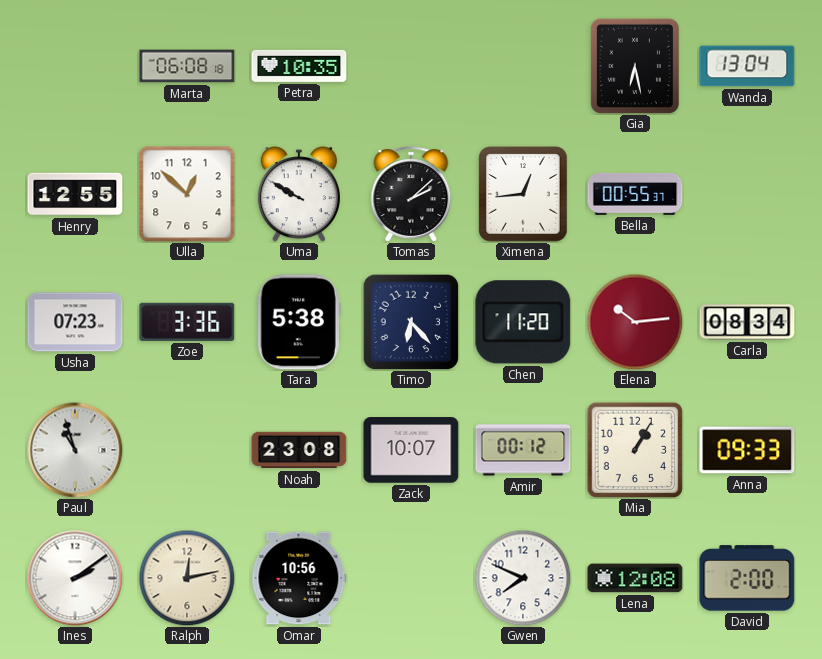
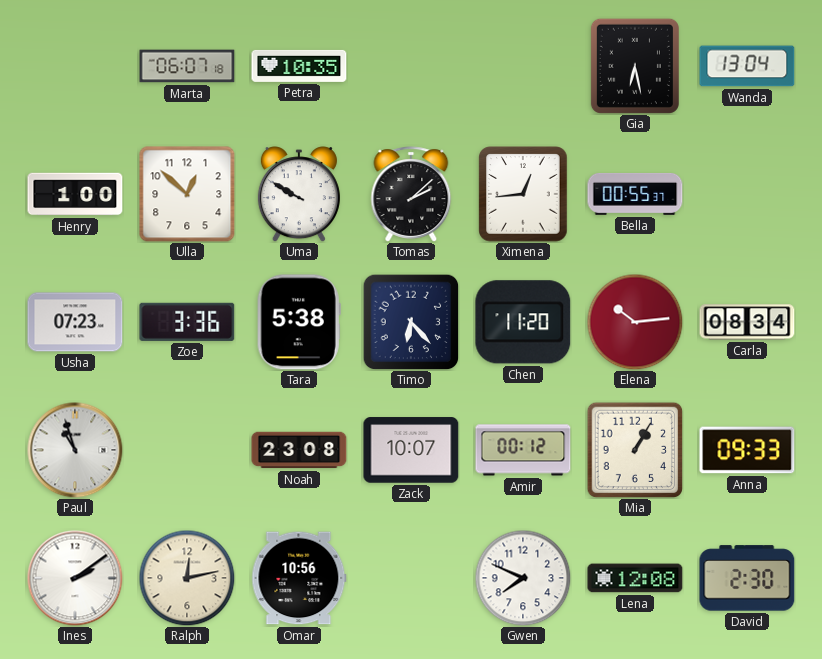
Marta: 06:08 -> 06:07 (187, 66)
Henry: 12:55 -> 1:00 (75, 194)
David: 2:00 -> 2:30 (747, 578)
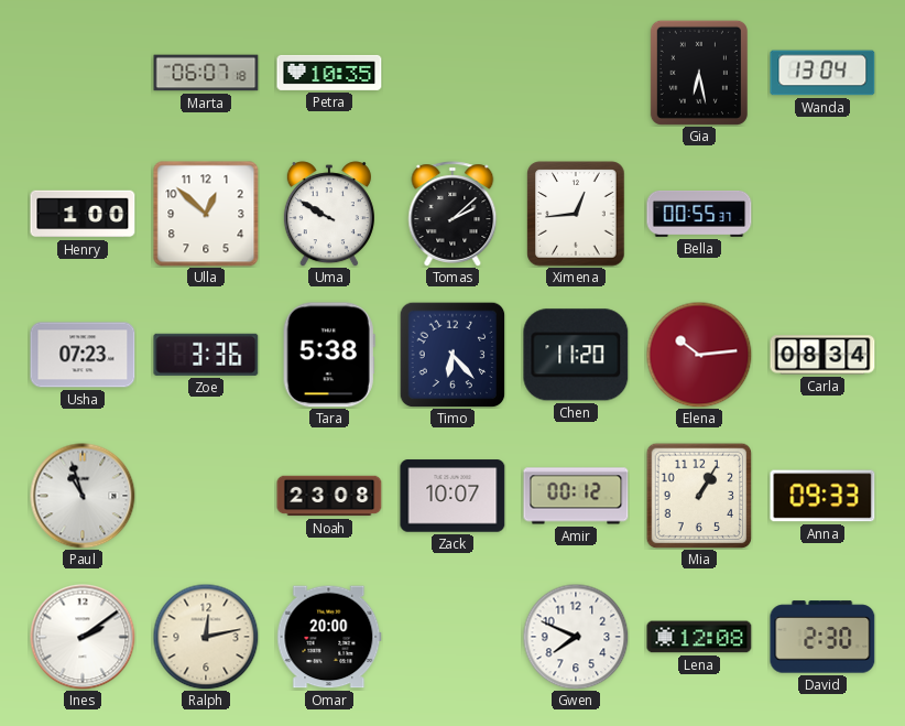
Omar: 10:56 -> 20:00 (329, 637)
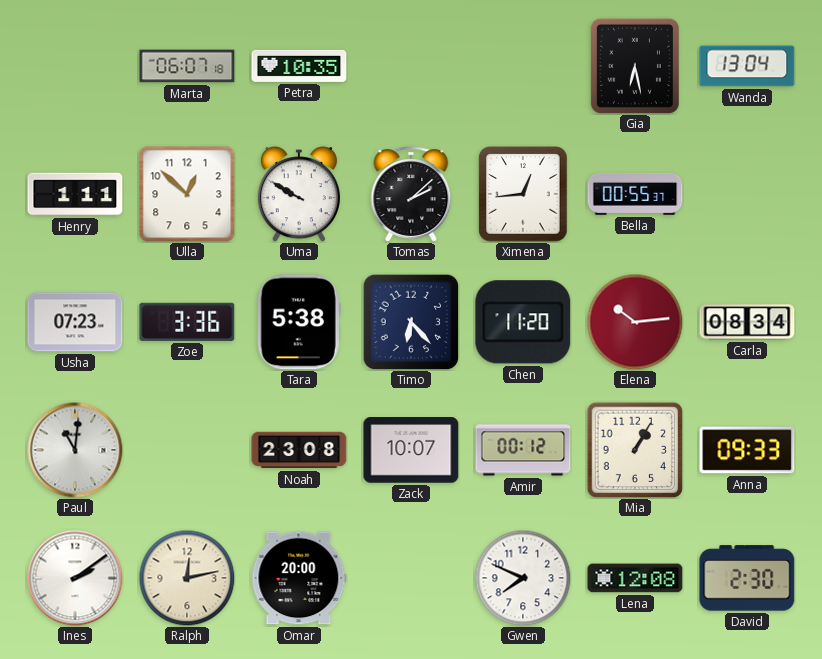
Henry: 1:00 -> 1:11 (75, 194)
Paul: 10:57 -> 11:01 (75, 450)
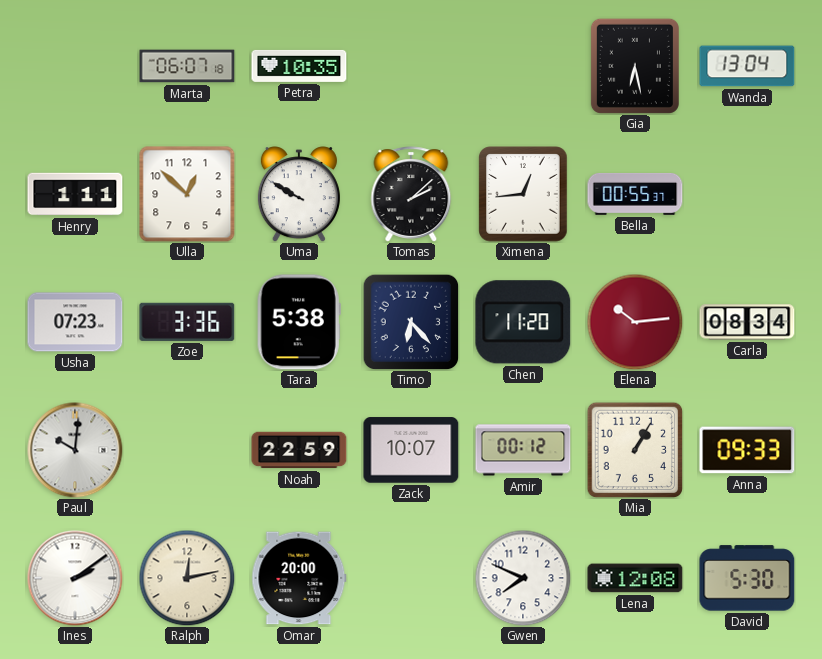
Paul: 11:01 -> 10:01 (75, 450)
Noah: 23:08 -> 22:59 (299, 450)
David: 2:30 -> 5:30 (747, 578)
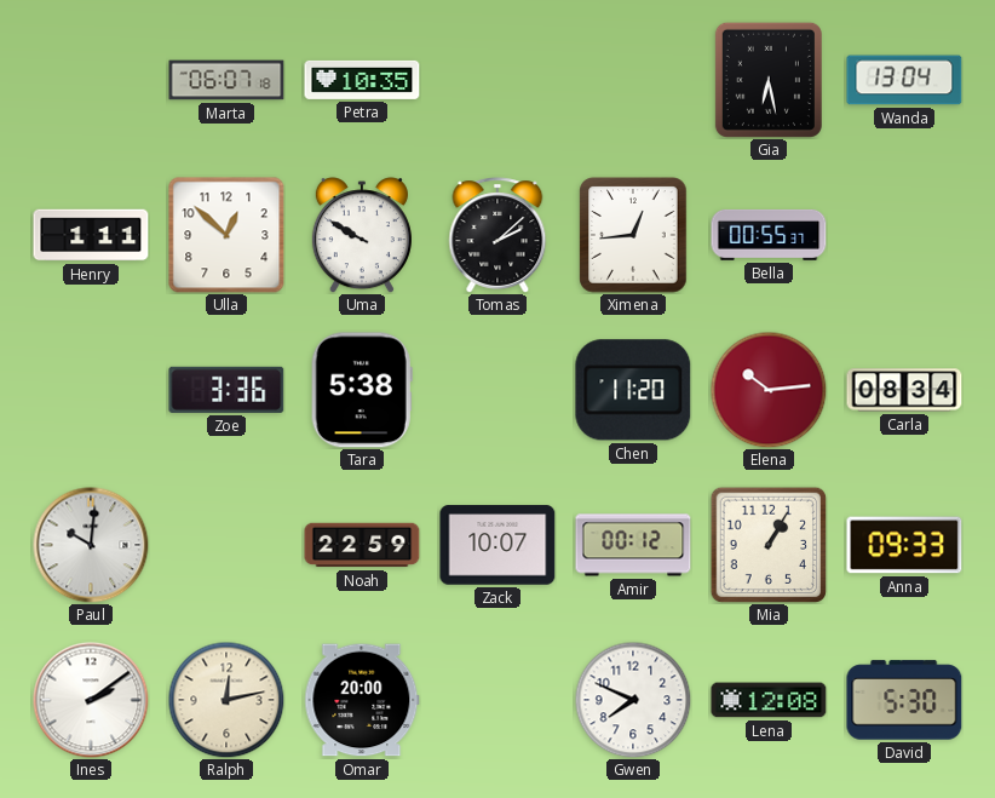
Usha: 07:23 -> none (75, 322)
Timo: 6:23 -> none (411, 322)
